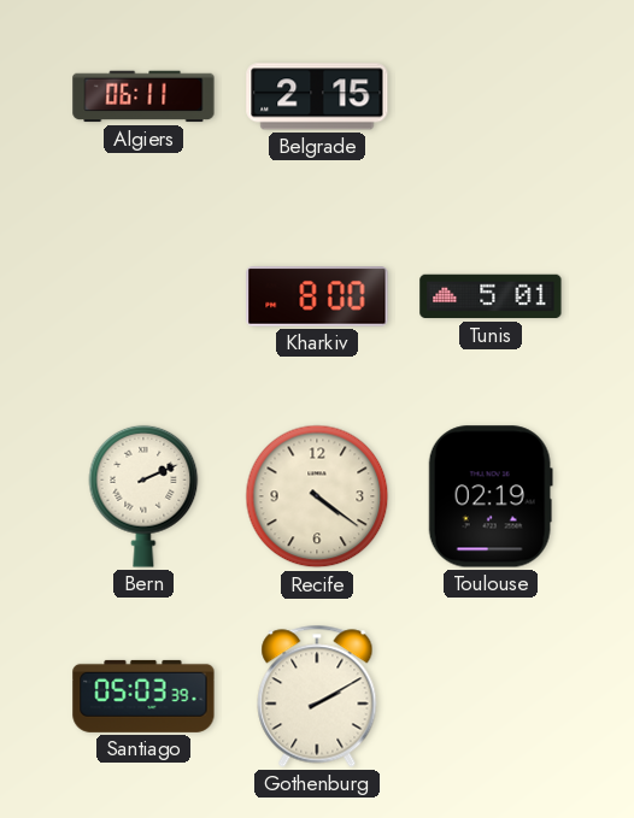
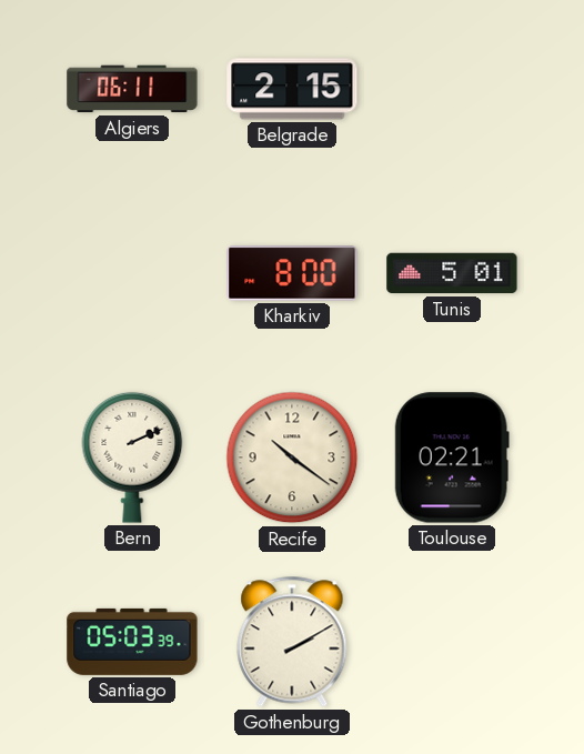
Recife: 4:21 -> 10:21 (292, 458)
Toulouse: 02:19 -> 02:21 (452, 458)
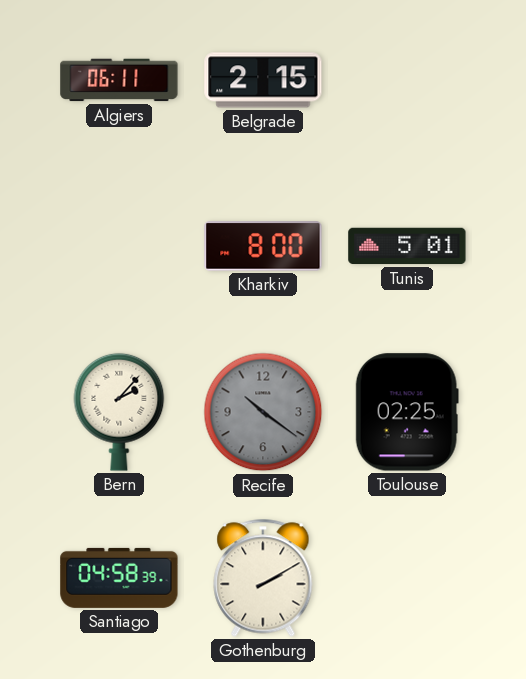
Bern: 2:11 -> 2:07 (119, 412)
Recife dial: cream -> grey (263, 412)
Toulouse: 02:21 -> 02:25 (407, 412)
Santiago: 05:03 -> 04:58 (119, 578)
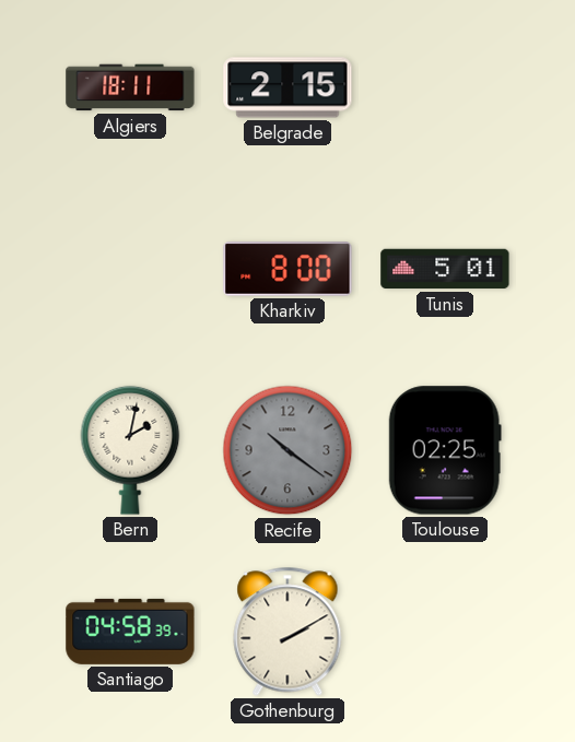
Algiers: 06:11 -> 18:11 (130, 87)
Bern: 2:07 -> 2:02 (130, 450)
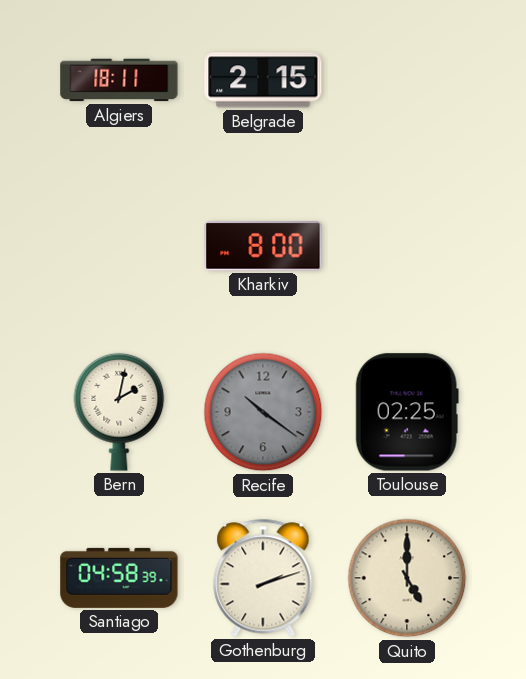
Tunis: 5:01 -> none (445, 269)
Gothenburg: 2:10 -> 2:12 (263, 578)
Quito: none -> 5:00 (407, 578)
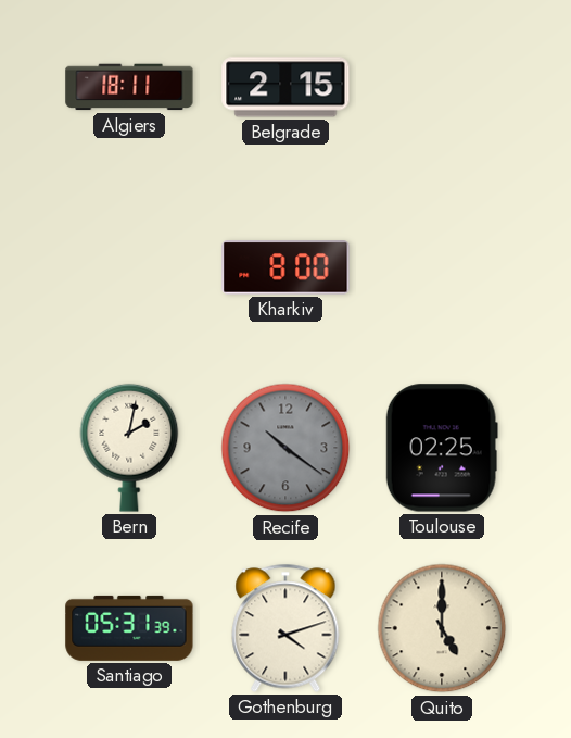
Santiago: 04:58 -> 05:31 (129, 628)
Gothenburg: 2:12 -> 4:12 (285, 628)
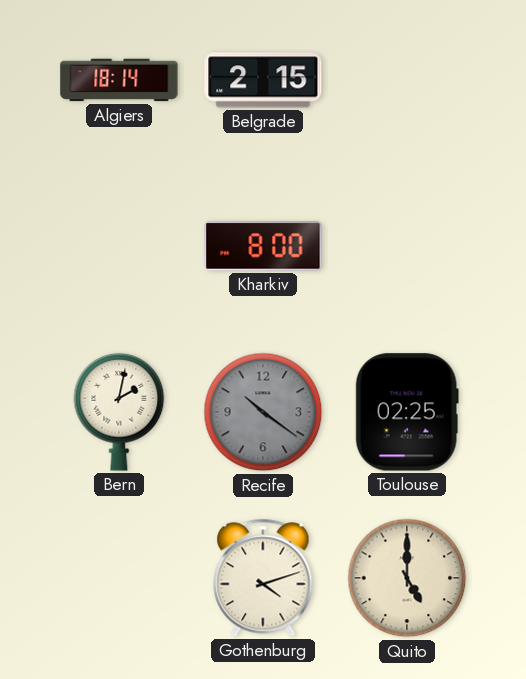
Algiers: 18:11 -> 18:14 (119, 80)
Santiago: 05:31 -> none (129, 628)
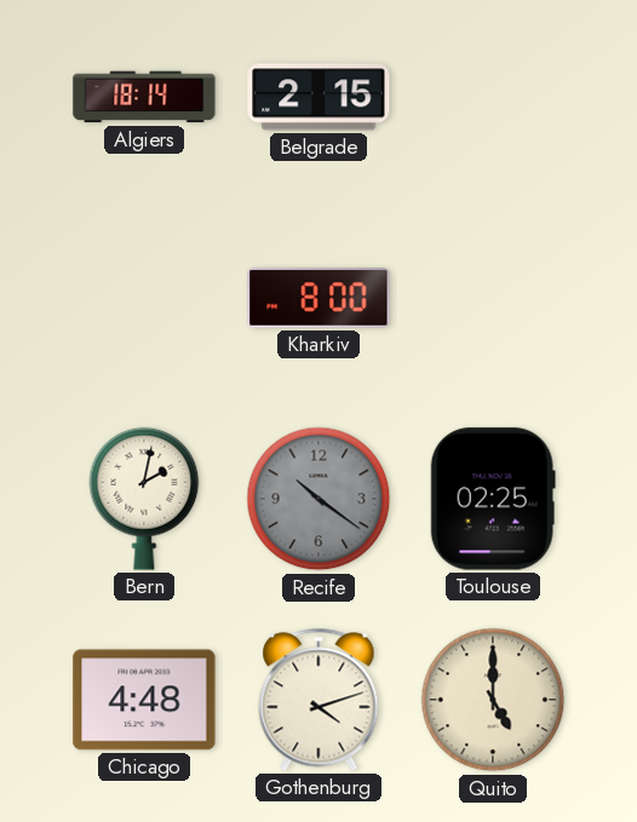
Chicago: none -> 4:48 (144, 700)
